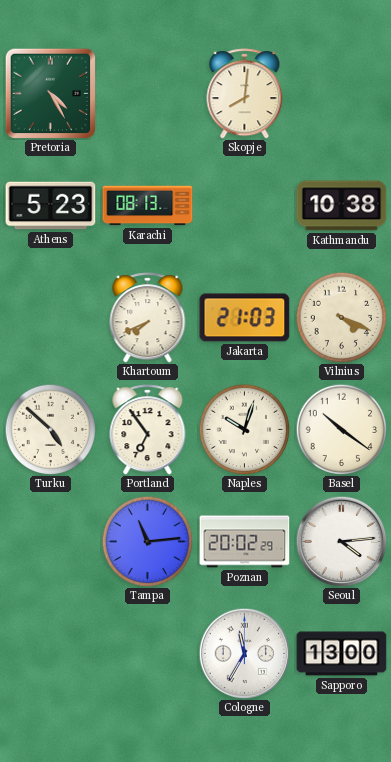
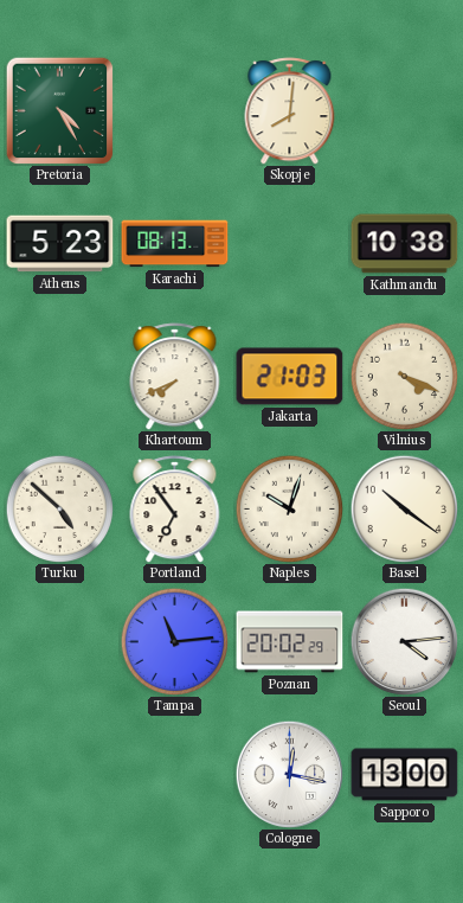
Cologne: 11:35 -> 12:17 (289, 774)
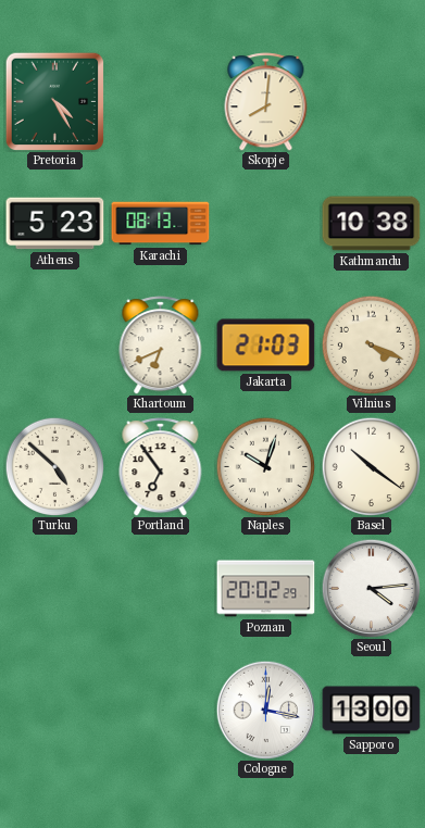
Khartoum: 7:41 -> 6:41 (161, 346)
Tampa: 11:14 -> none (174, 641)
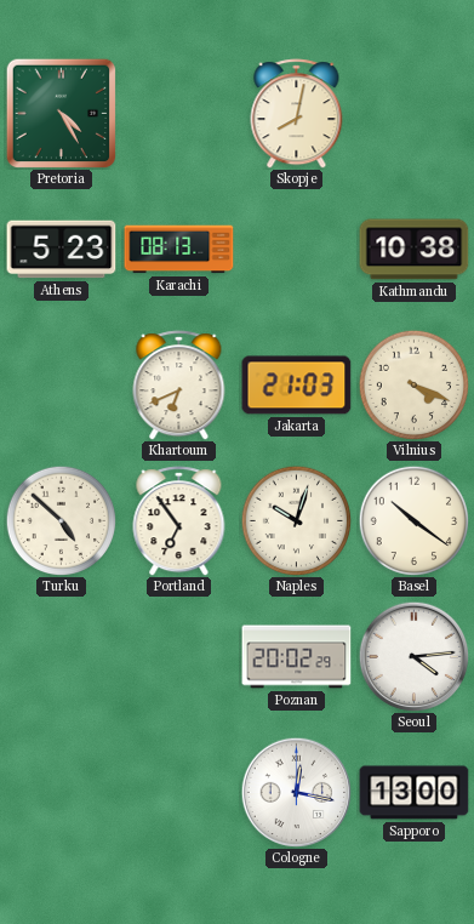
Skopje: 8:01 -> 8:02 (297, 114)
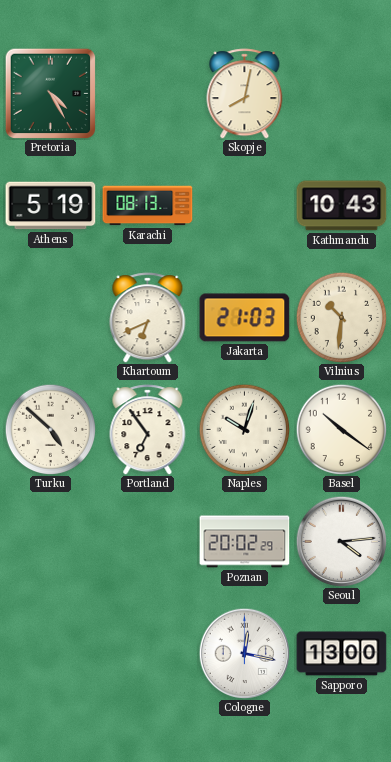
Athens: 5:23 -> 5:19 (51, 206)
Kathmandu: 10:38 -> 10:43 (342, 206)
Vilnius: 4:19 -> 10:31 (341, 317)
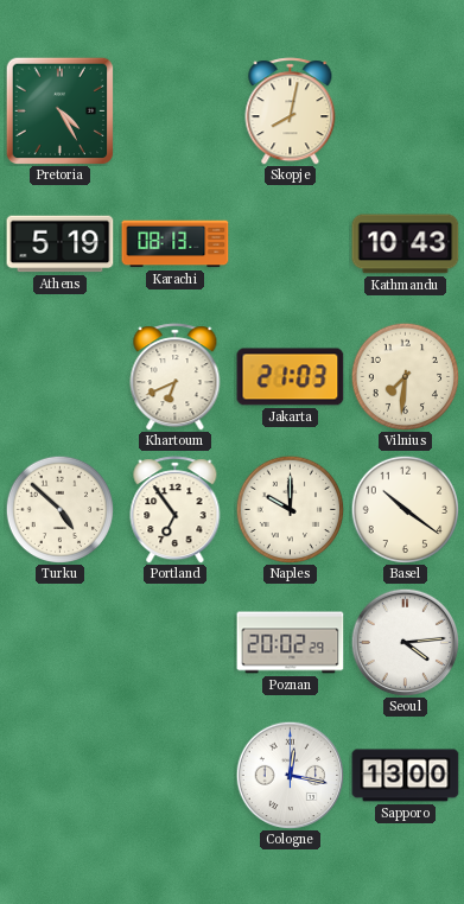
Vilnius: 10:31 -> 7:31 (405, 376)
Naples: 10:03 -> 10:00 (290, 509)
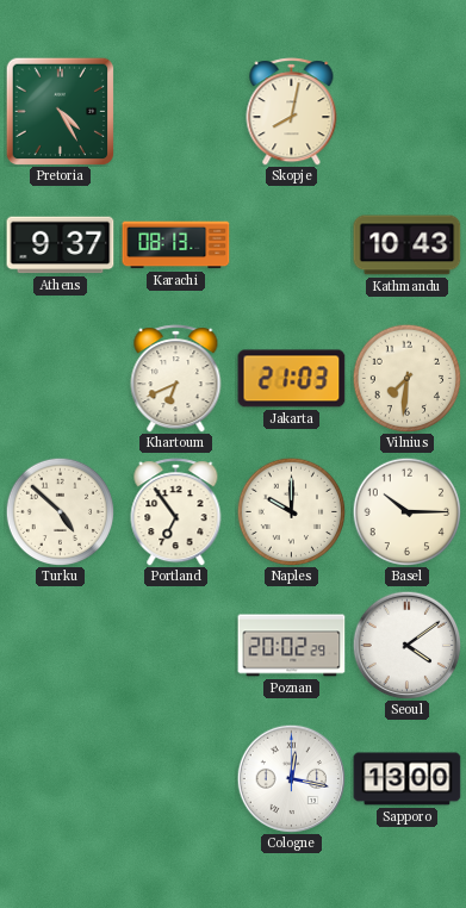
Athens: 5:19 -> 9:37 (61, 245)
Basel: 10:21 -> 10:15 (406, 511)
Seoul: 4:14 -> 4:09 (406, 645)
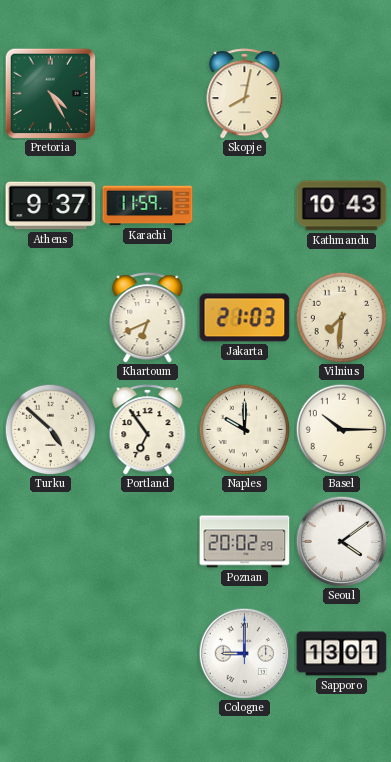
Karachi: 08:13 -> 11:59 (148, 206)
Cologne: 12:17 -> 9:00 (244, 653)
Sapporo: 13:00 -> 13:01 (342, 654)
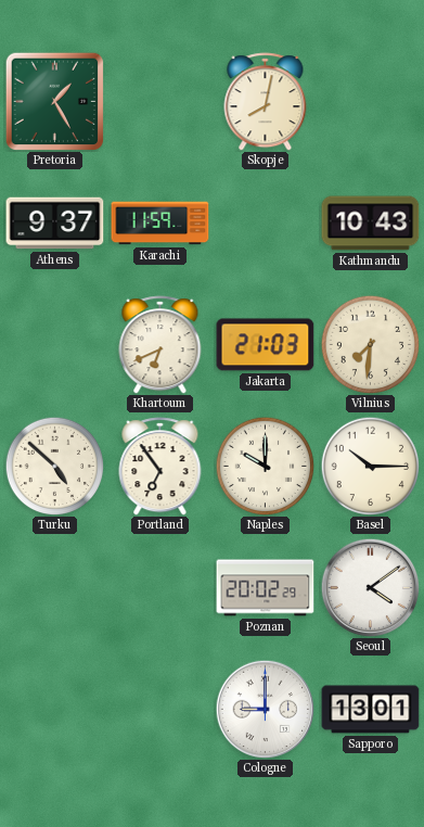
Pretoria: 4:25 -> 1:25 (54, 101)
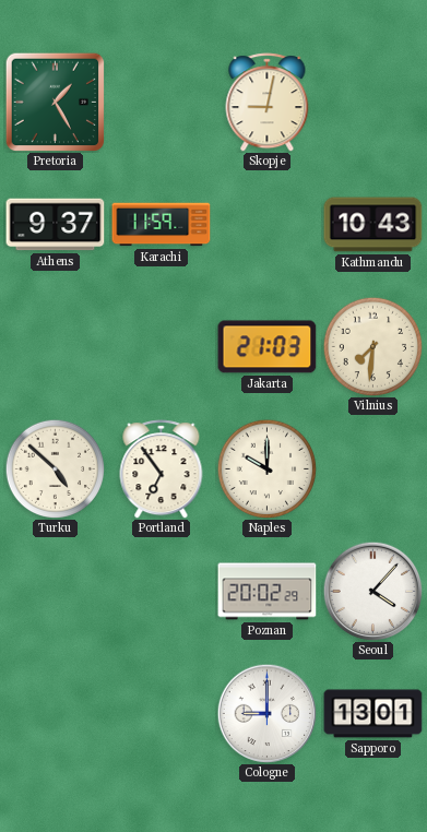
Skopje: 8:02 -> 9:02 (268, 103)
Khartoum: 6:41 -> none (160, 345)
Basel: 10:15 -> none (370, 466)
Seoul: 4:09 -> 4:07 (372, 591)
